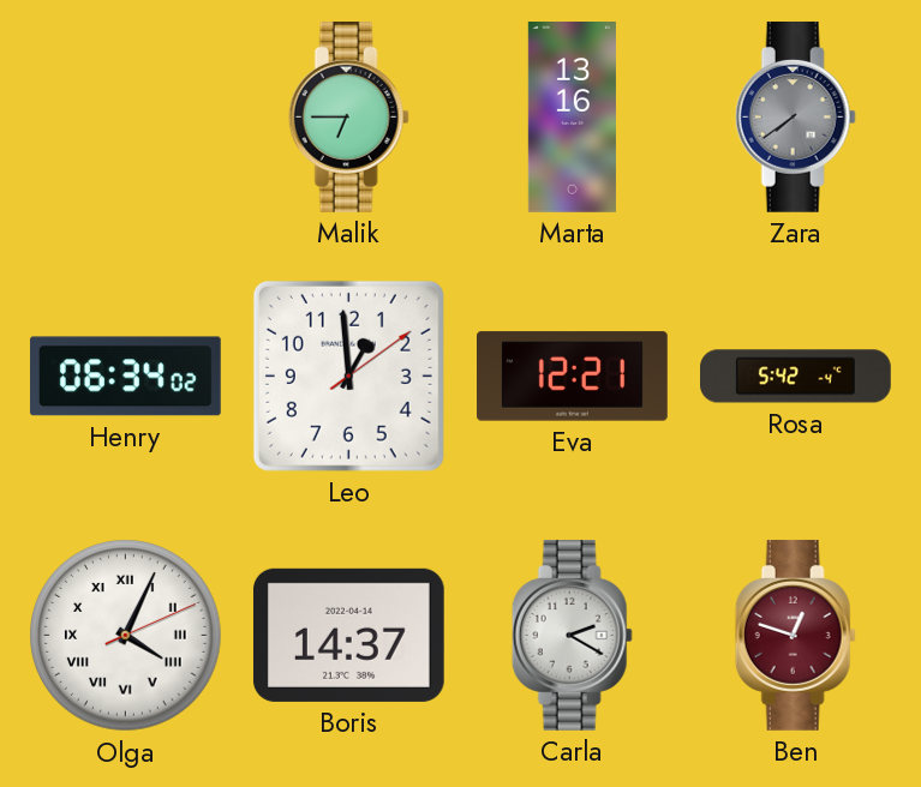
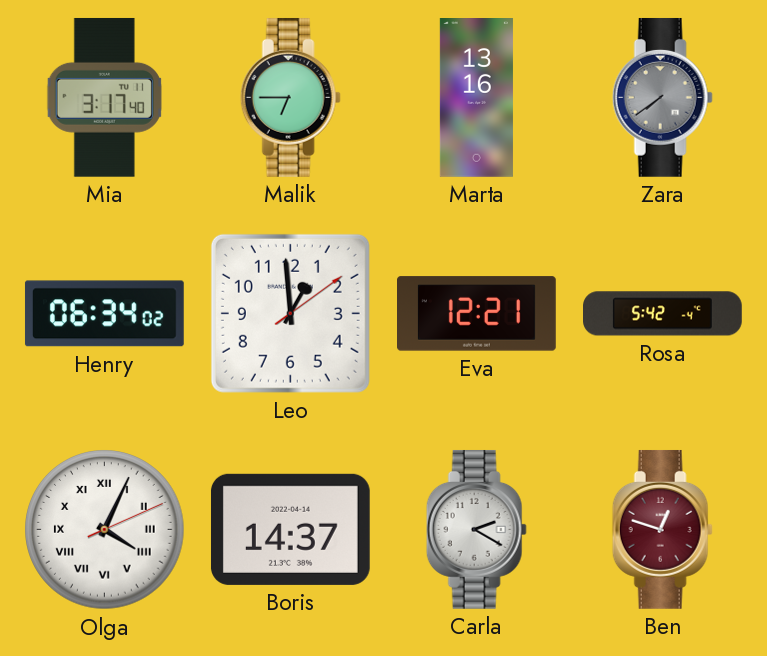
Mia: none -> 3:17 (104, 97)
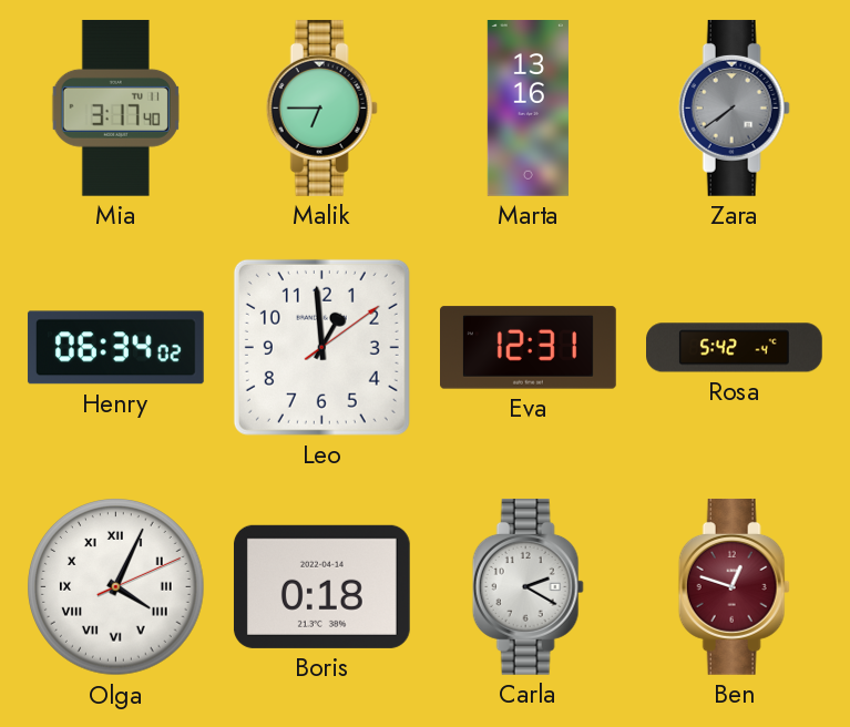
Eva: 12:21 -> 12:31 (529, 348)
Boris: 14:37 -> 0:18 (321, 586)
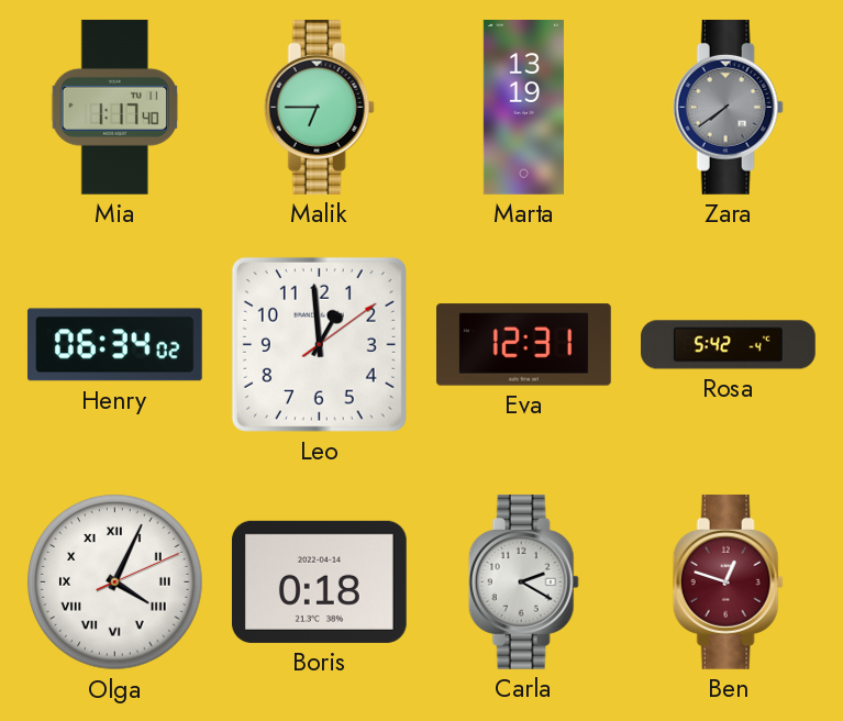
Mia: 3:17 -> 1:17 (114, 107)
Marta: 13:16 -> 13:19 (523, 108)
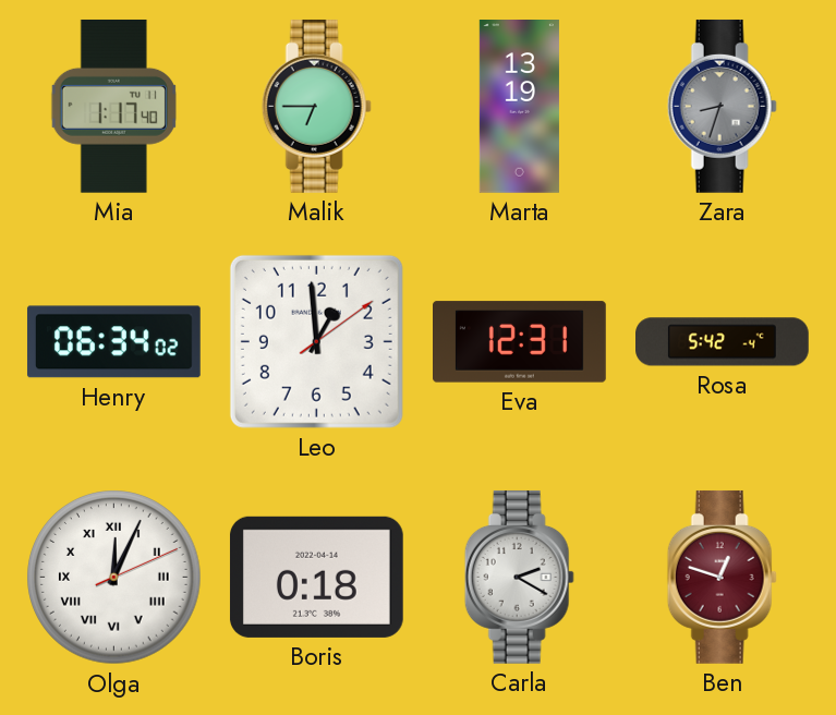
Zara: 7:39 -> 8:33 (722, 106)
Olga: 4:04 -> 12:04 (114, 578)
